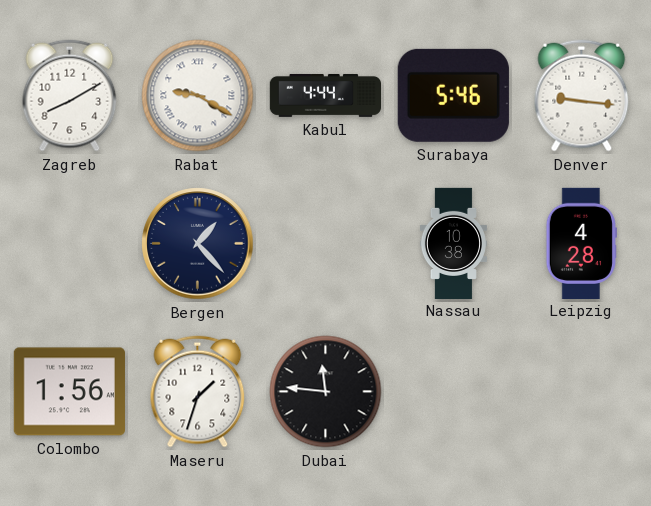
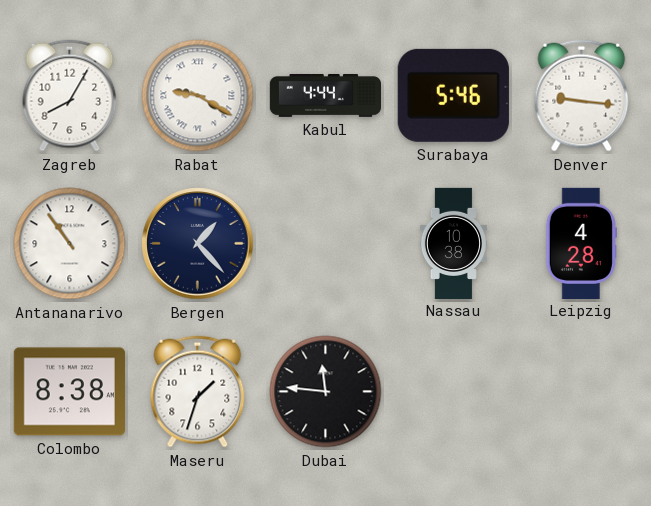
Zagreb: 8:10 -> 8:05 (70, 96)
Antananarivo: none -> 10:54 (70, 244)
Colombo: 1:56 -> 8:38 (69, 392)
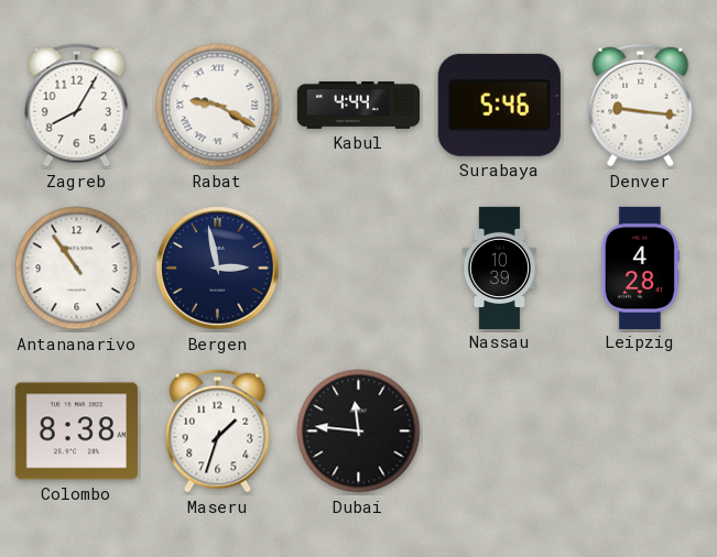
Bergen: 1:23 -> 2:58 (218, 269)
Nassau: 10:38 -> 10:39 (499, 267)
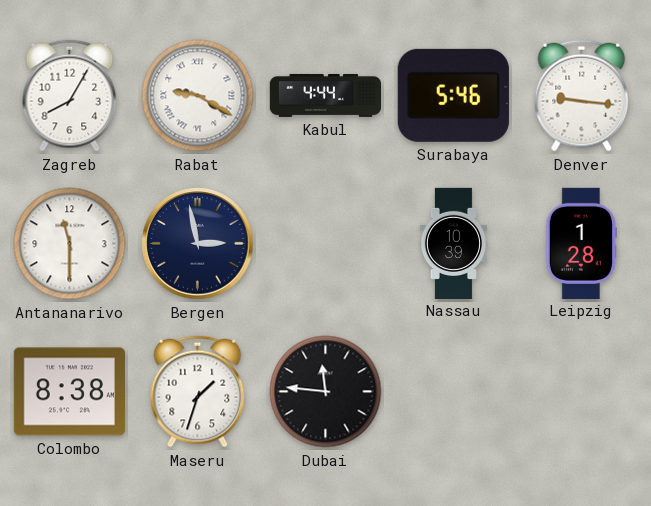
Antananarivo: 10:54 -> 11:30 (70, 244)
Leipzig: 4:28 -> 1:28 (581, 243)
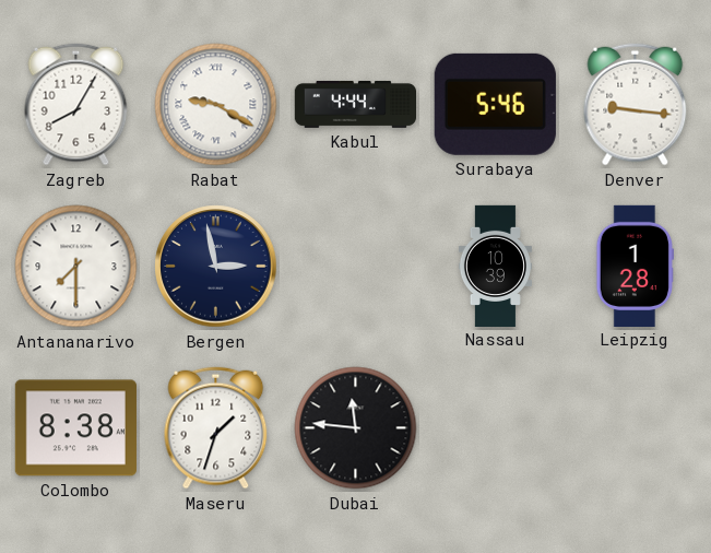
Antananarivo: 11:30 -> 7:30 (76, 267)
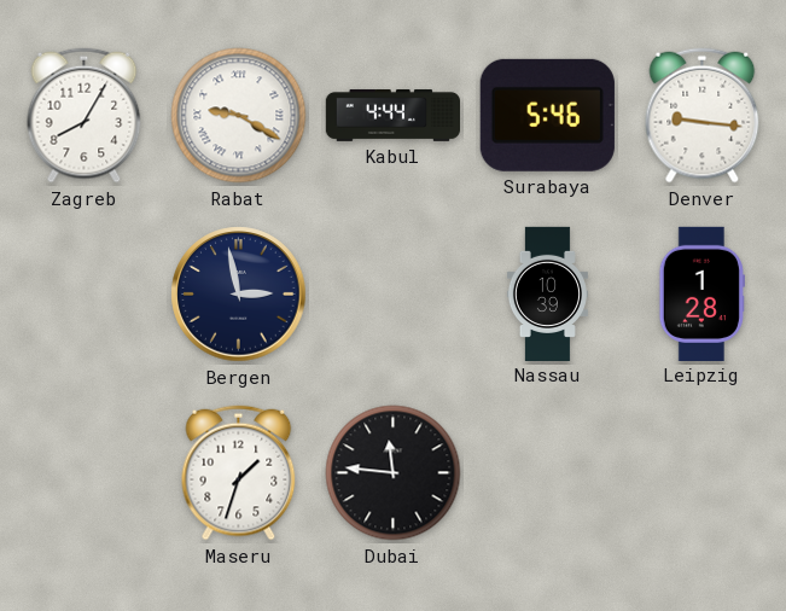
Antananarivo: 7:30 -> none (76, 267)
Colombo: 8:38 -> none (75, 428)
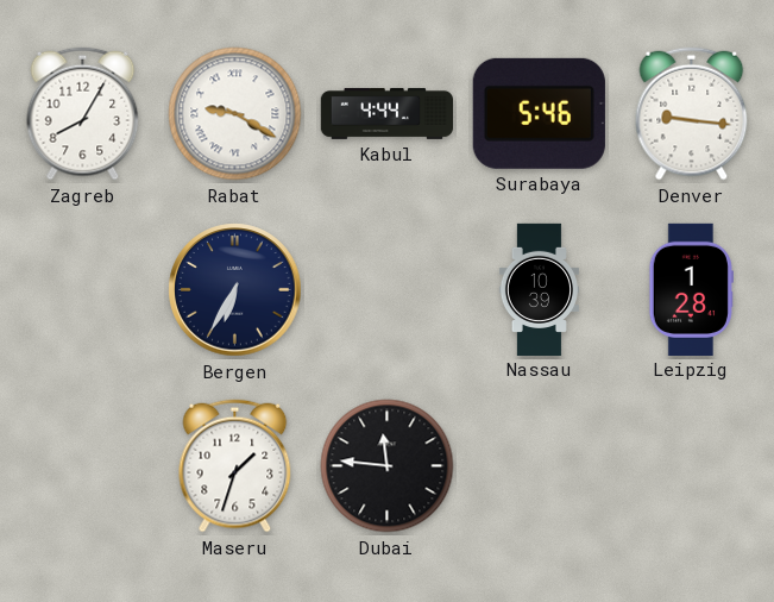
Bergen: 2:58 -> 6:35 (235, 290)
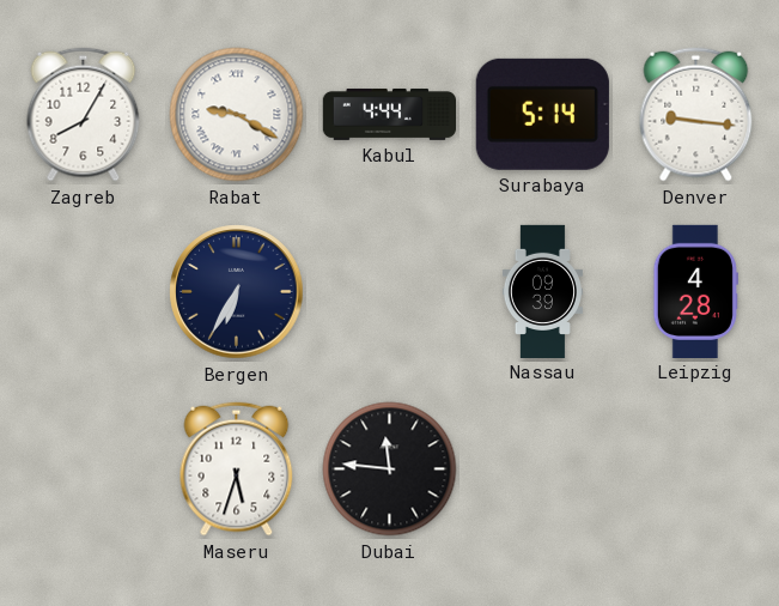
Surabaya: 5:46 -> 5:14 (542, 114)
Nassau: 10:39 -> 09:39 (542, 291)
Leipzig: 1:28 -> 4:28 (695, 291)
Maseru: 1:33 -> 5:33 (237, 469)
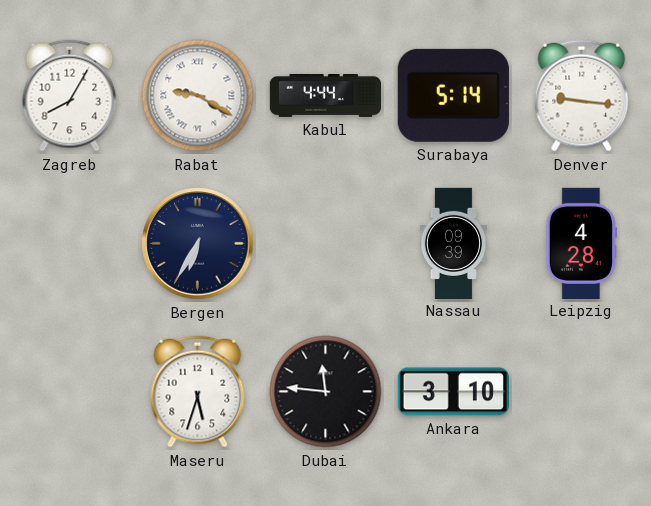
Ankara: none -> 3:10 (453, 392)
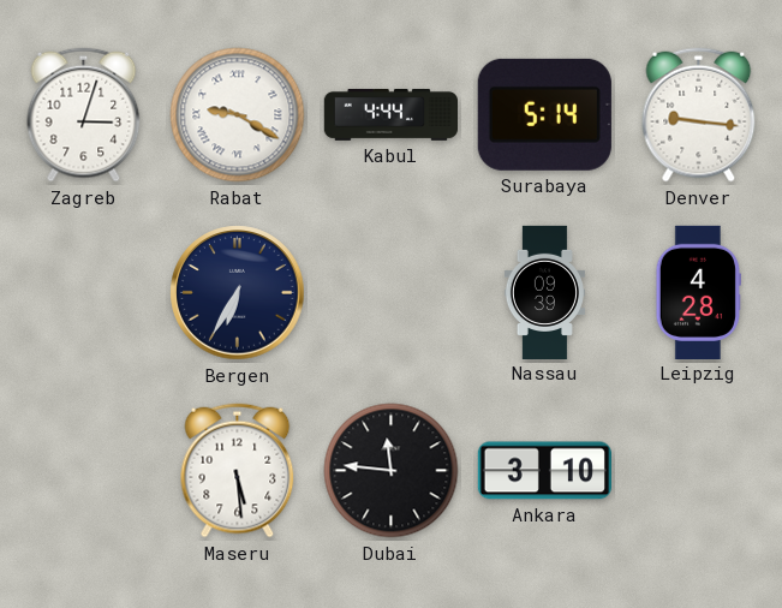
Zagreb: 8:05 -> 3:03 (84, 115)
Maseru: 5:33 -> 5:29 (238, 471)
